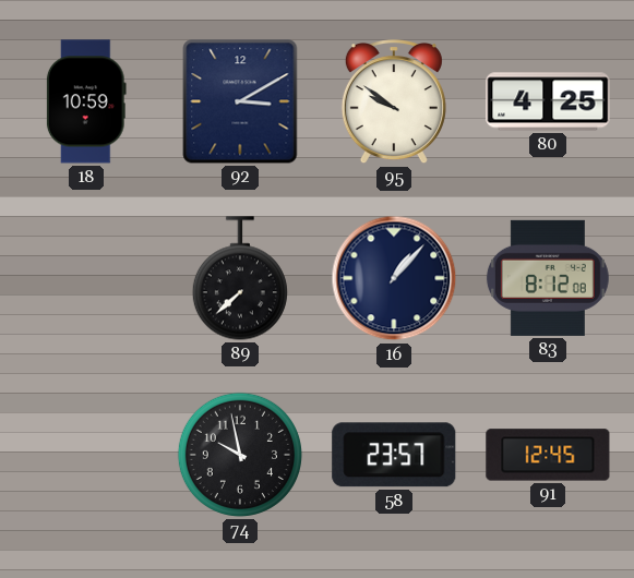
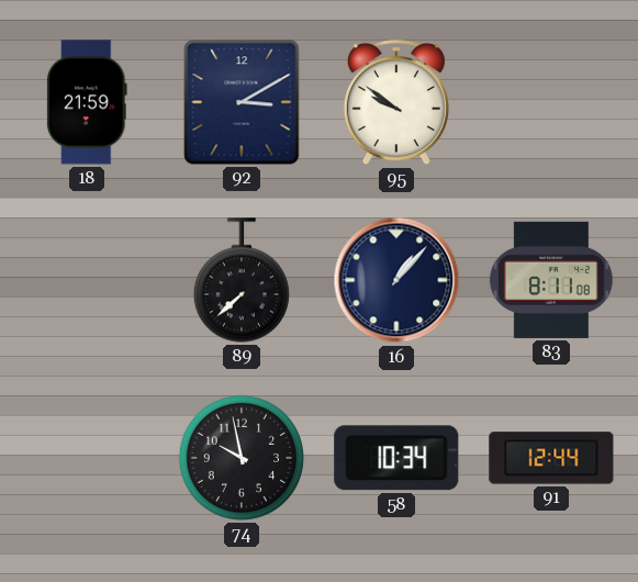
18: 10:59 -> 21:59 (87, 102)
80: 4:25 -> none (548, 101)
83: 8:12 -> 8:11 (551, 280)
58: 23:57 -> 10:34 (396, 458)
91: 12:45 -> 12:44 (551, 458)
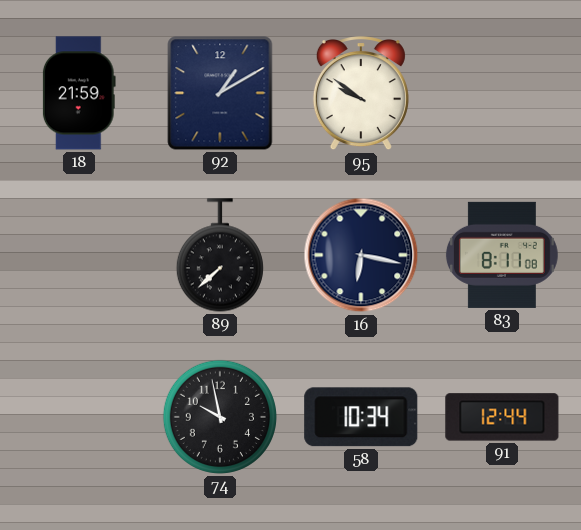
92: 3:10 -> 1:10 (220, 93)
16: 1:07 -> 6:17 (361, 255)
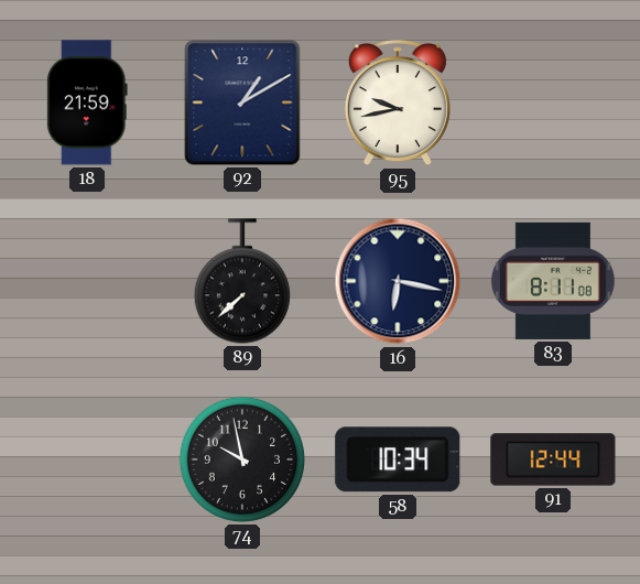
95: 9:51 -> 9:43 (398, 104)
